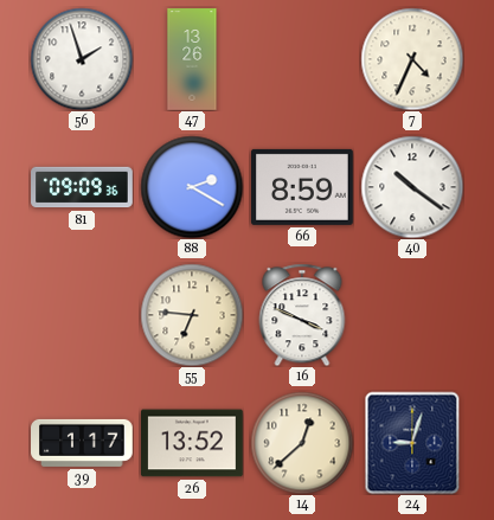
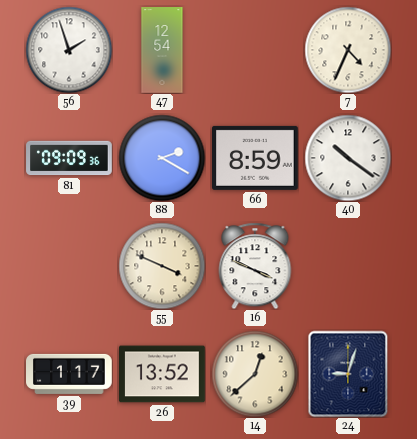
47: 13:26 -> 12:54 (162, 50)
55: 6:46 -> 3:49 (162, 266)
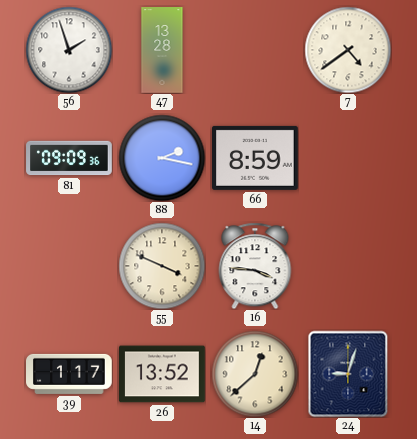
47: 12:54 -> 13:28 (162, 50)
7: 4:34 -> 4:39 (348, 50)
88: 2:20 -> 2:17 (162, 158)
40: 10:21 -> none (348, 158)
16: 3:49 -> 3:46 (255, 266)
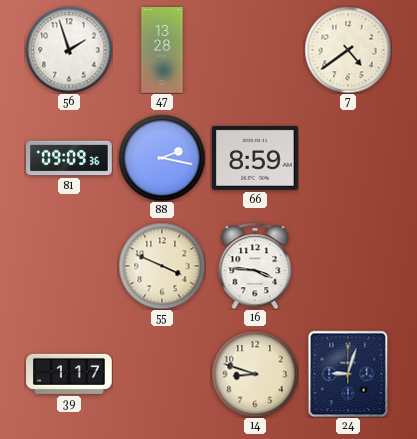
26: 13:52 -> none (163, 374)
14: 12:38 -> 8:48 (255, 374)
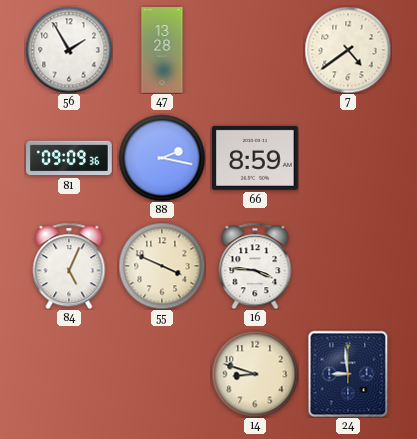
56: 1:57 -> 1:55 (69, 50)
84: none -> 5:04 (69, 266)
39: 1:17 -> none (69, 374)
24: 9:03 -> 8:59 (348, 374)
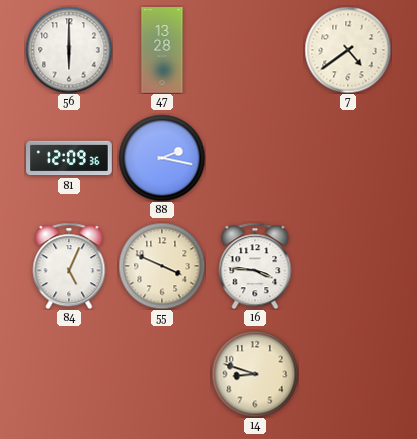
56: 1:55 -> 6:00 (69, 50)
81: 09:09 -> 12:09 (69, 158)
66: 8:59 -> none (256, 158)
24: 8:59 -> none (348, 374)
